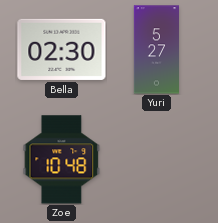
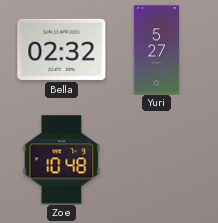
Bella: 02:30 -> 02:32 (62, 49)
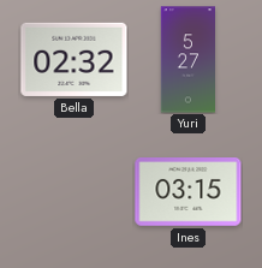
Zoe: 10:48 -> none (62, 160)
Ines: none -> 03:15 (189, 192)
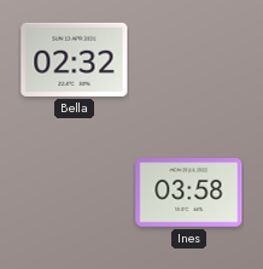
Yuri: 5:27 -> none (187, 60)
Ines: 03:15 -> 03:58 (189, 193)
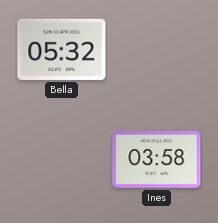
Bella: 02:32 -> 05:32 (62, 49)
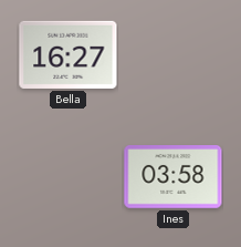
Bella: 05:32 -> 16:27 (69, 54)
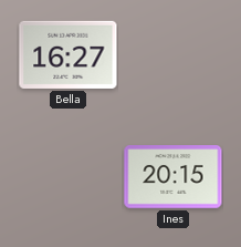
Ines: 03:58 -> 20:15 (174, 177)
